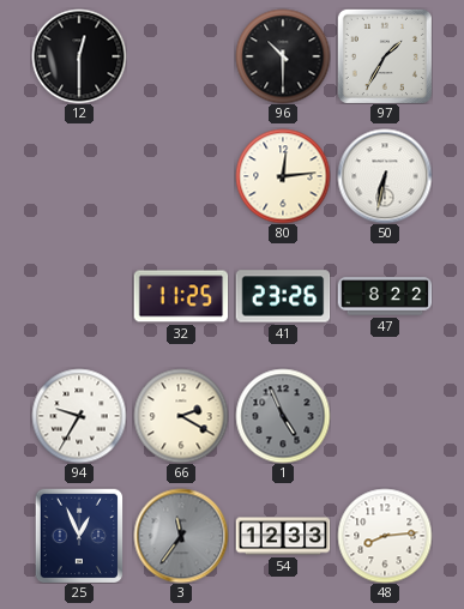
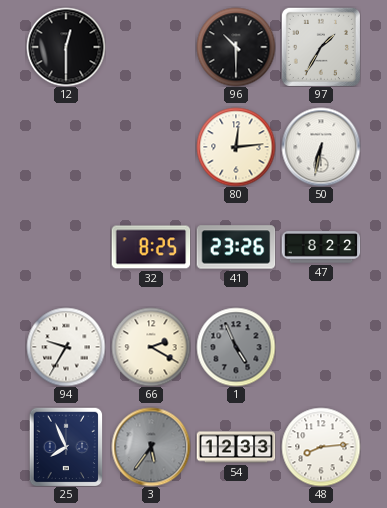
32: 11:25 -> 8:25 (151, 247)
25: 12:56 -> 7:56 (66, 447)
3: 11:36 -> 5:36 (151, 447)
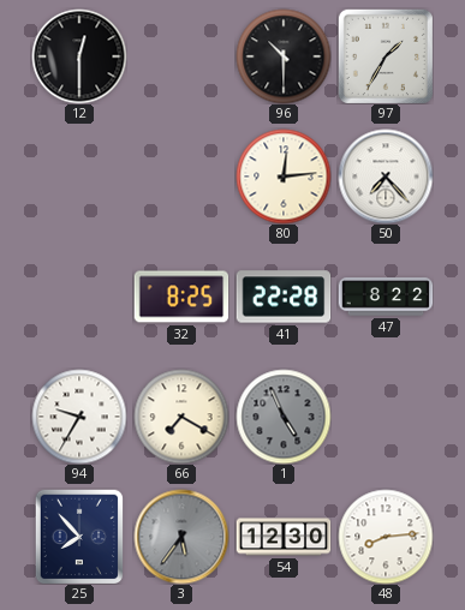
50: 6:32 -> 7:23 (386, 177)
41: 23:26 -> 22:28 (284, 297)
66: 2:20 -> 7:20 (181, 417)
25: 7:56 -> 7:53 (79, 537)
54: 12:33 -> 12:30 (284, 537)
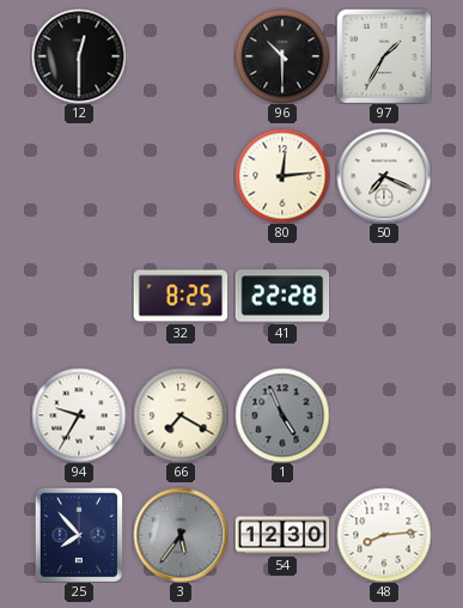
50: 7:23 -> 7:19 (384, 176)
47: 8:22 -> none (386, 297)
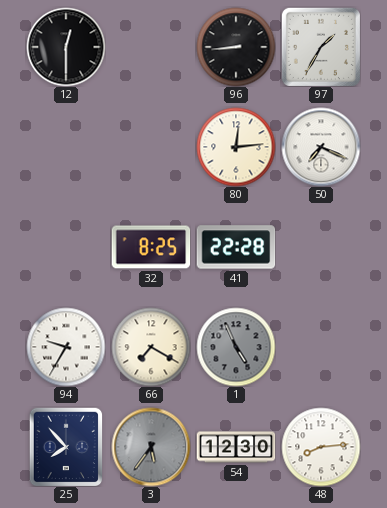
96: 10:30 -> 8:44 (236, 47)
